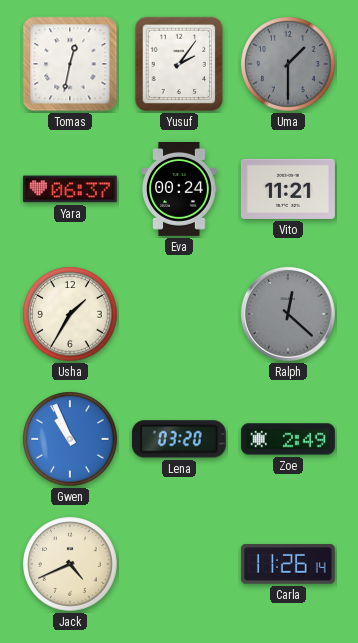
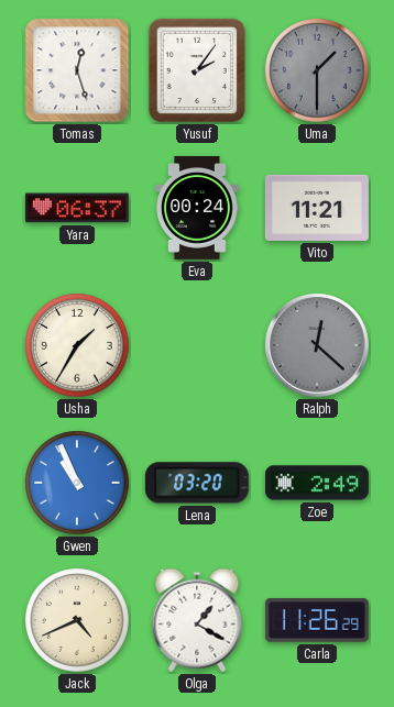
Tomas: 12:32 -> 12:27 (77, 70)
Olga: none -> 1:20 (197, 620)
Carla: 11:26:14 -> 11:26:29 (317, 621)
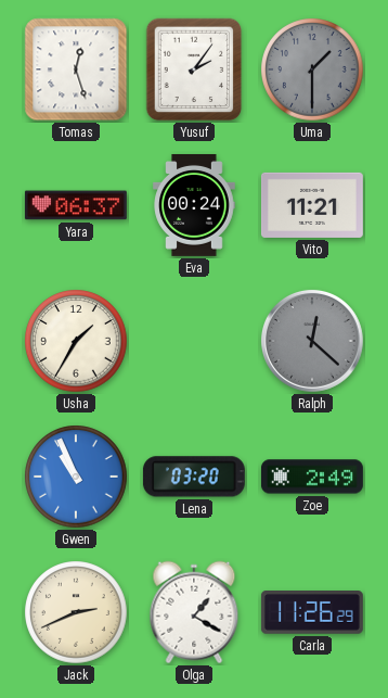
Jack: 4:41 -> 2:41 (76, 612)
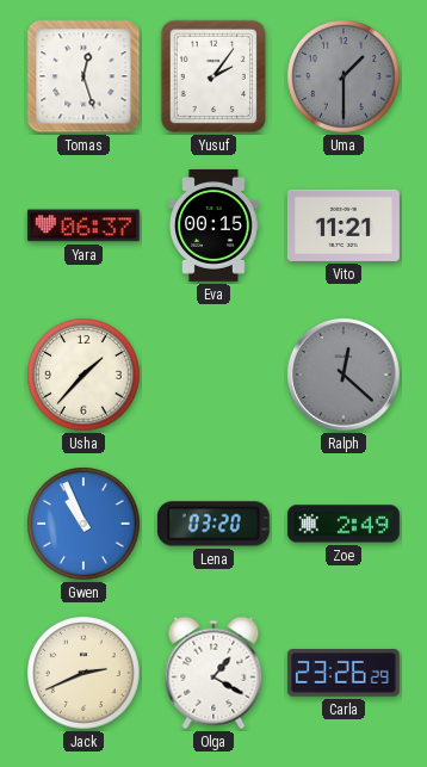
Eva: 00:24 -> 00:15 (213, 225)
Usha: 1:35 -> 1:37 (83, 375)
Carla: 11:26 -> 23:26 (344, 674)
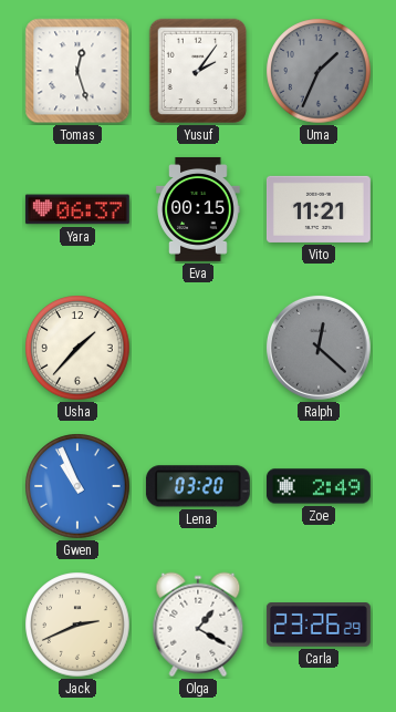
Uma: 1:30 -> 1:34 (319, 71)
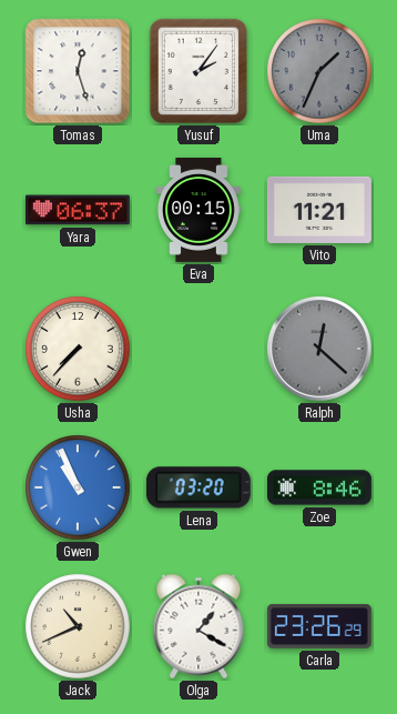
Usha: 1:37 -> 7:37 (78, 349)
Zoe: 2:49 -> 8:46 (319, 487)
Jack: 2:41 -> 10:41 (78, 626)
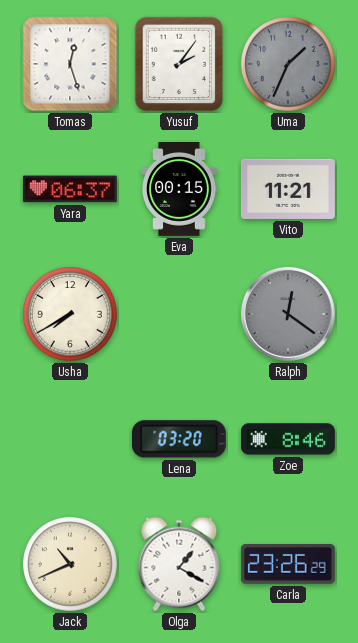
Usha: 7:37 -> 7:40 (70, 314)
Ralph: 12:22 -> 12:21 (289, 315)
Gwen: 10:56 -> none (78, 487)
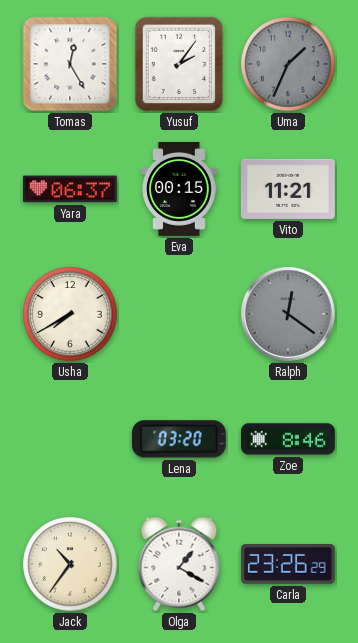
Tomas: 12:27 -> 12:25 (70, 64)
Jack: 10:41 -> 10:36 (70, 564)
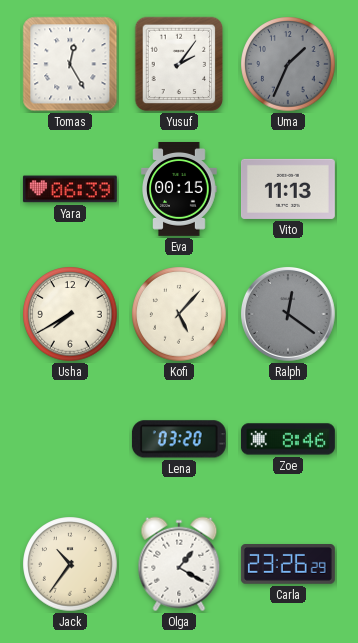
Yara: 06:37 -> 06:39 (70, 189)
Vito: 11:21 -> 11:13 (288, 189)
Kofi: none -> 5:07 (179, 314)
